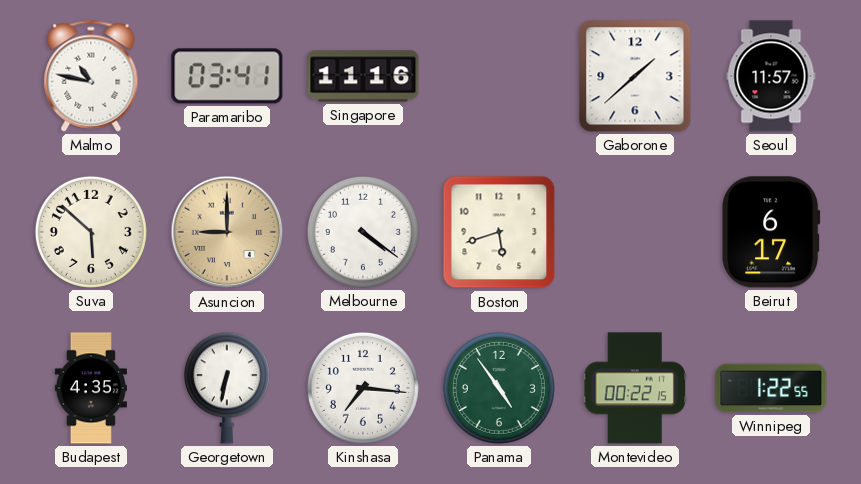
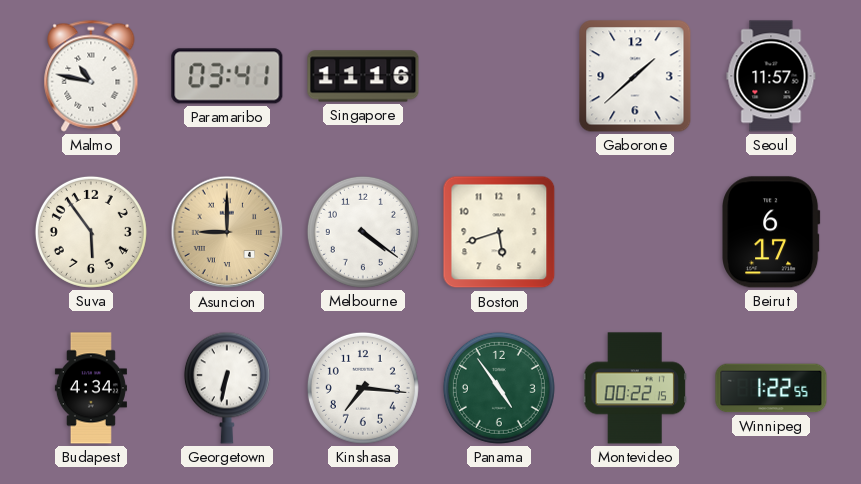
Suva: 5:52 -> 5:54 (91, 232)
Budapest: 4:35 -> 4:34 (91, 388)
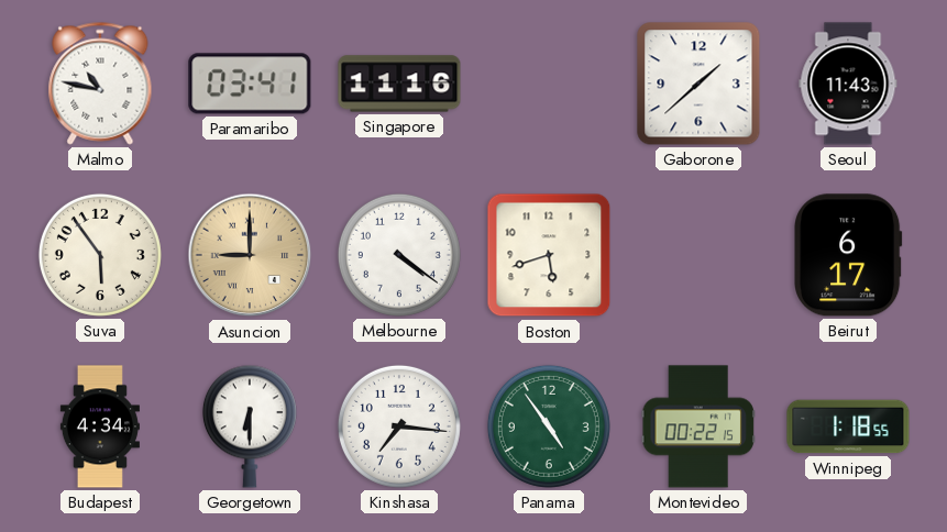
Seoul: 11:57 -> 11:43 (848, 84)
Georgetown: 6:32 -> 6:30 (250, 426)
Winnipeg: 1:22 -> 1:18 (848, 426)
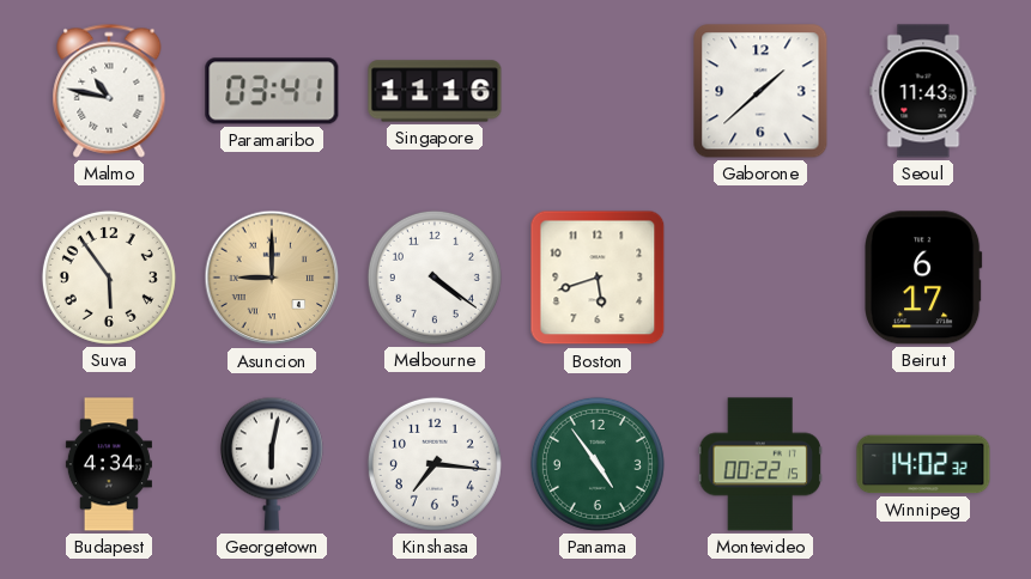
Georgetown: 6:30 -> 6:02 (272, 464)
Winnipeg: 1:18 -> 14:02 (923, 464)
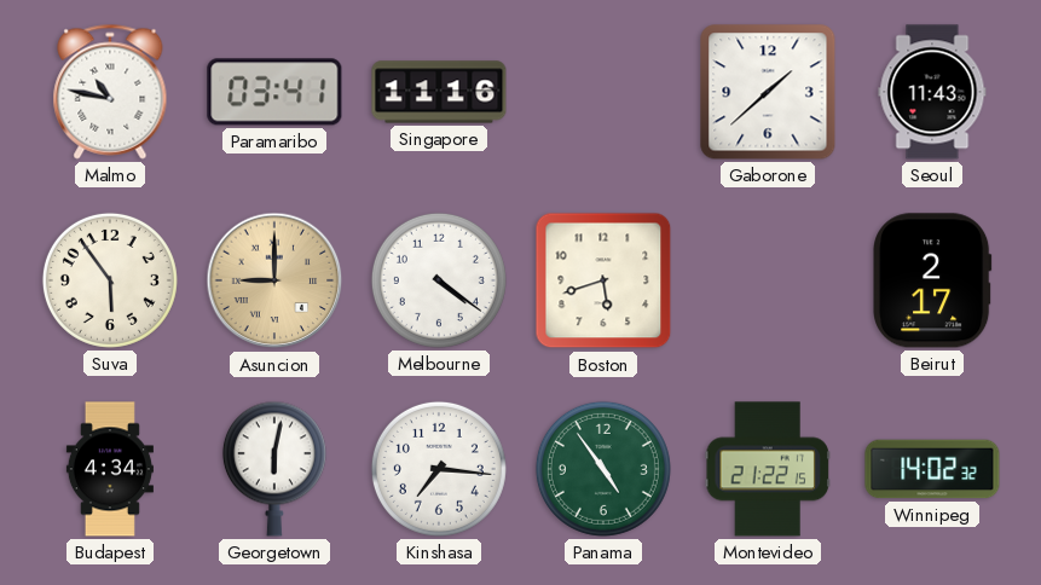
Beirut: 6:17 -> 2:17 (933, 280)
Montevideo: 00:22 -> 21:22 (767, 469)
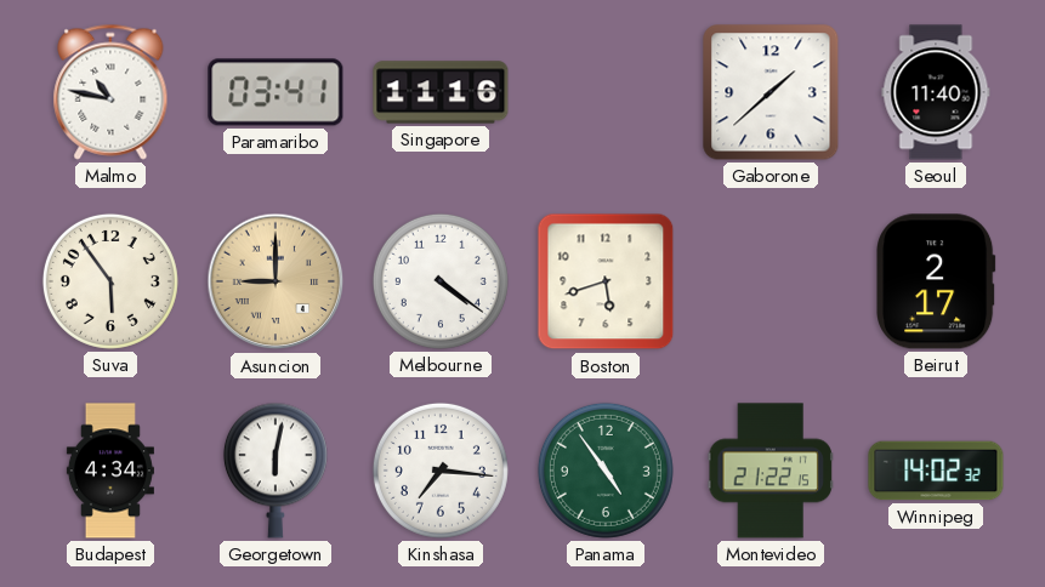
Seoul: 11:43 -> 11:40 (936, 92)
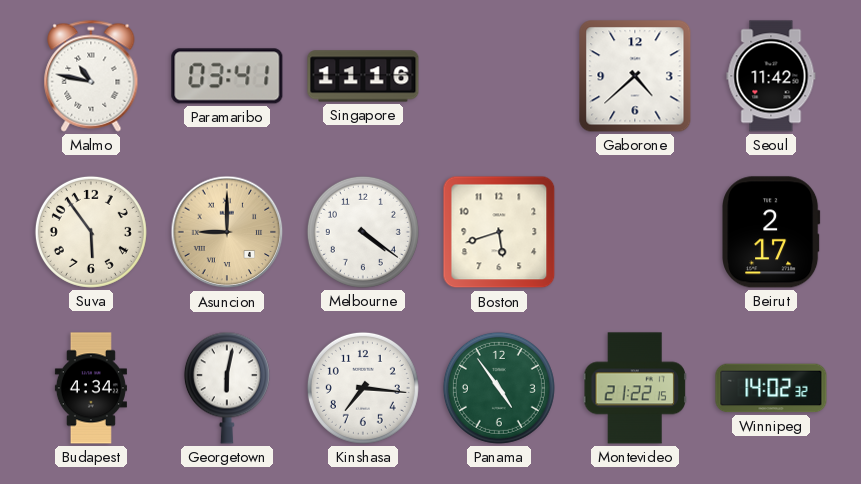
Gaborone: 1:38 -> 4:38 (635, 76)
Seoul: 11:40 -> 11:42 (771, 76)
